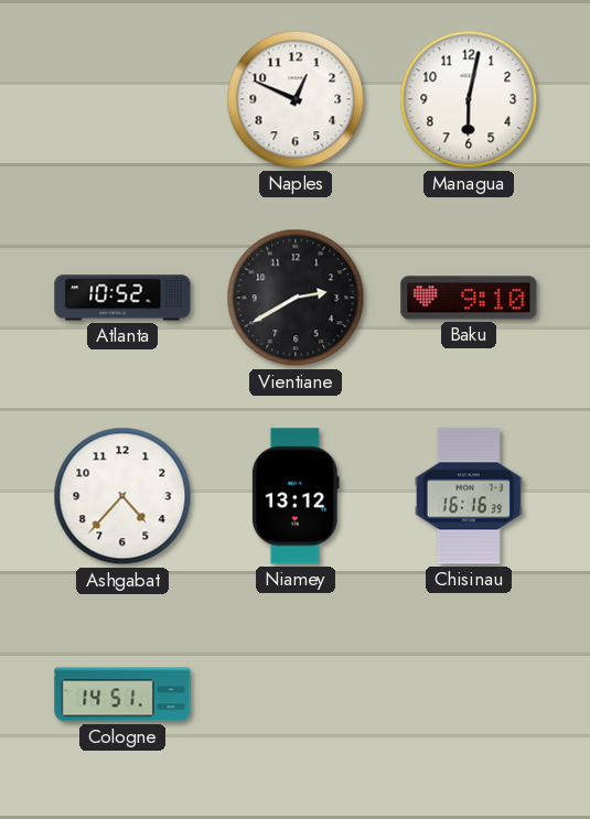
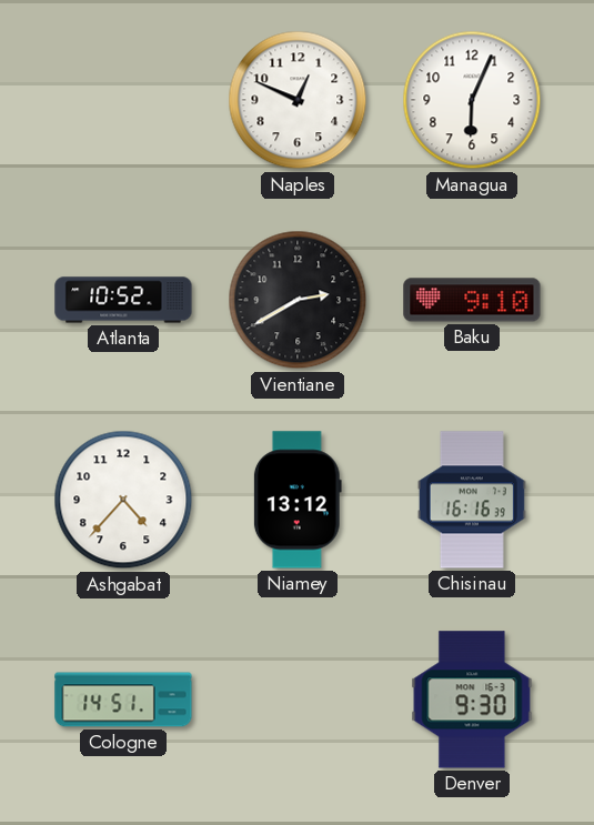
Managua: 6:02 -> 6:04 (472, 100)
Denver: none -> 9:30 (472, 700)
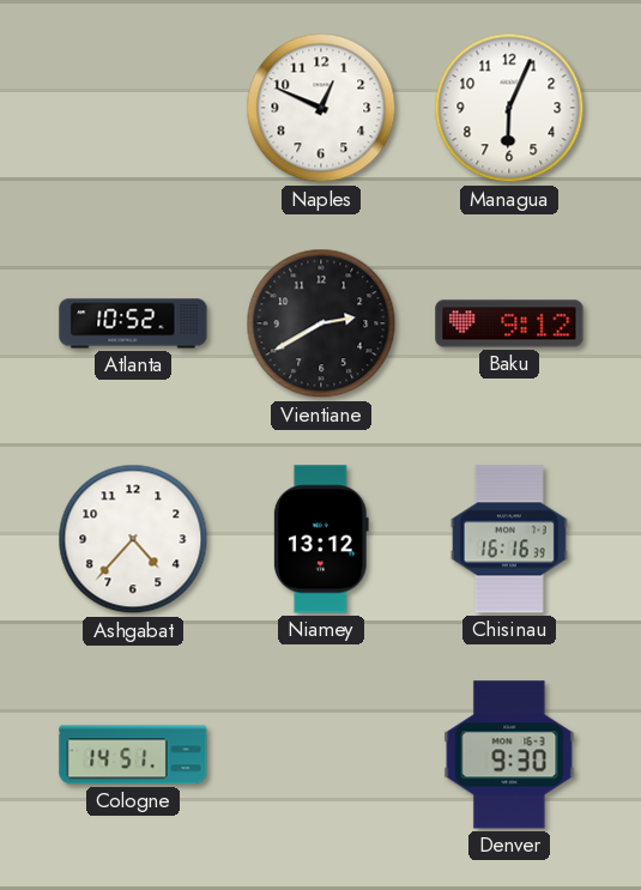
Baku: 9:10 -> 9:12 (509, 323)
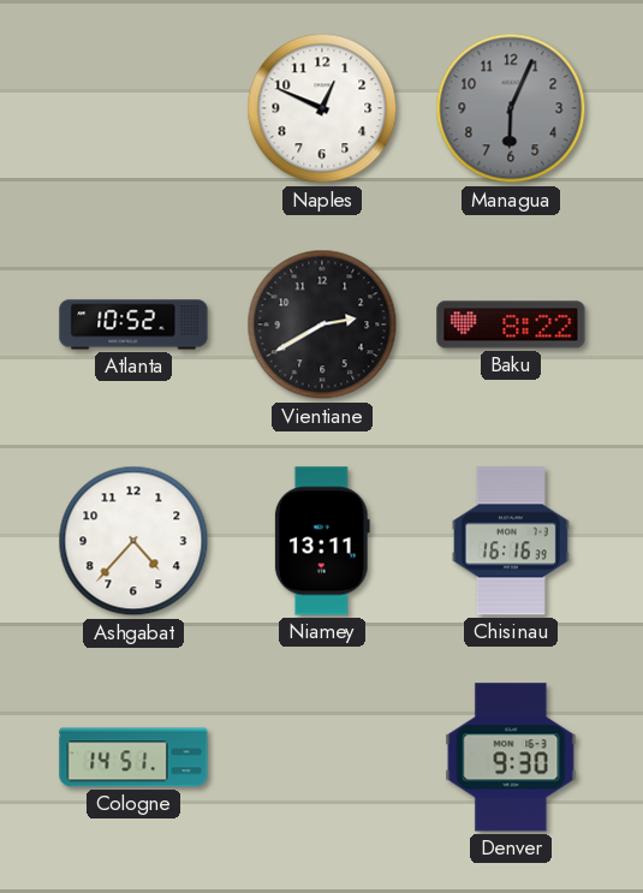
Managua dial: white -> grey (511, 108)
Baku: 9:12 -> 8:22 (511, 325)
Niamey: 13:12 -> 13:11 (322, 541)
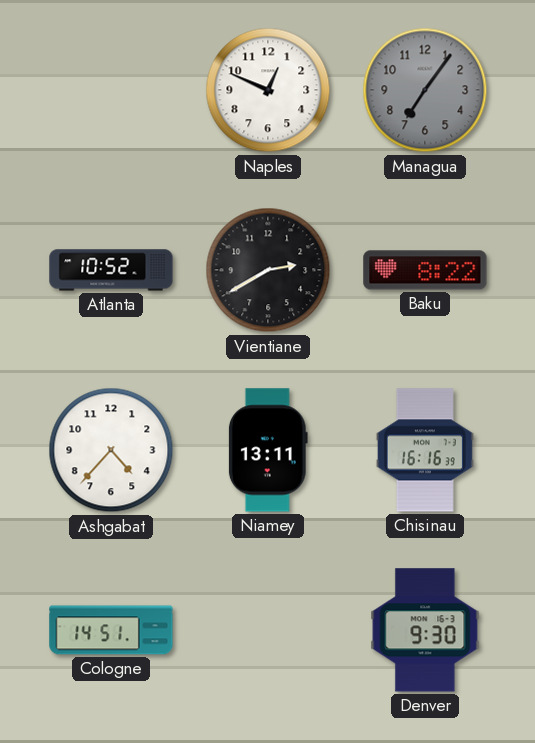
Managua: 6:04 -> 7:06 (425, 90)
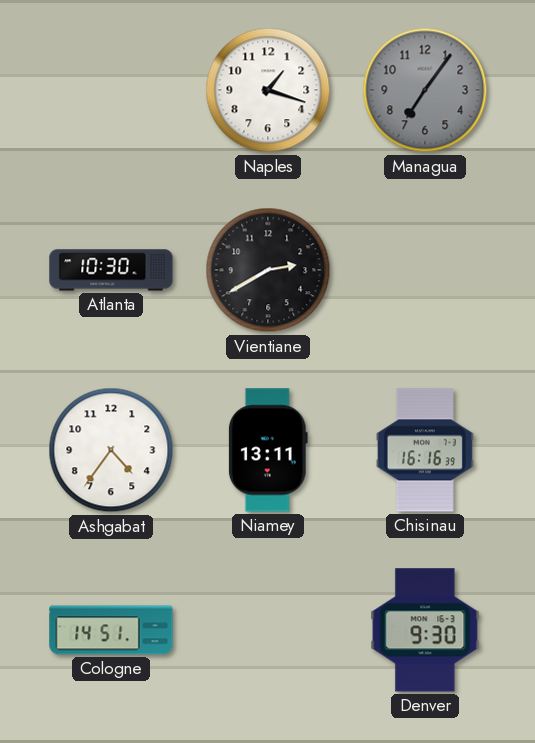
Naples: 12:49 -> 1:18 (268, 90)
Atlanta: 10:52 -> 10:30 (111, 270)
Baku: 8:22 -> none (425, 270)
Ashgabat: 4:37 -> 4:36 (111, 450)
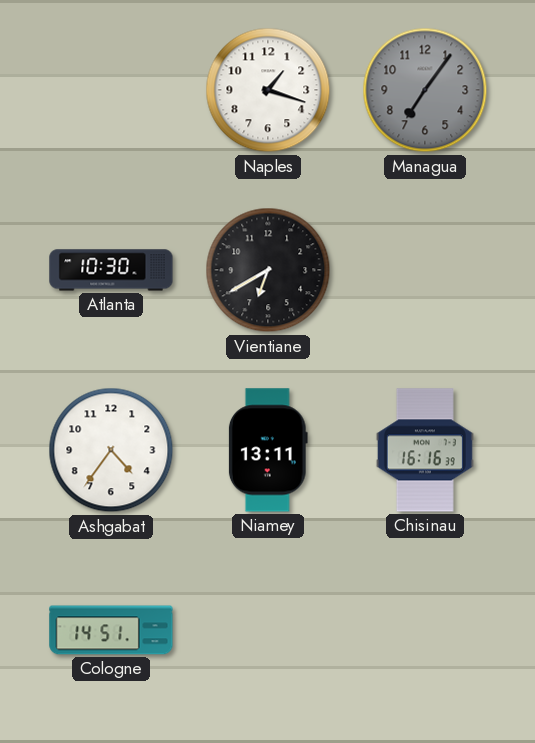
Vientiane: 2:40 -> 6:40 (268, 270)
Denver: 9:30 -> none (425, 630)
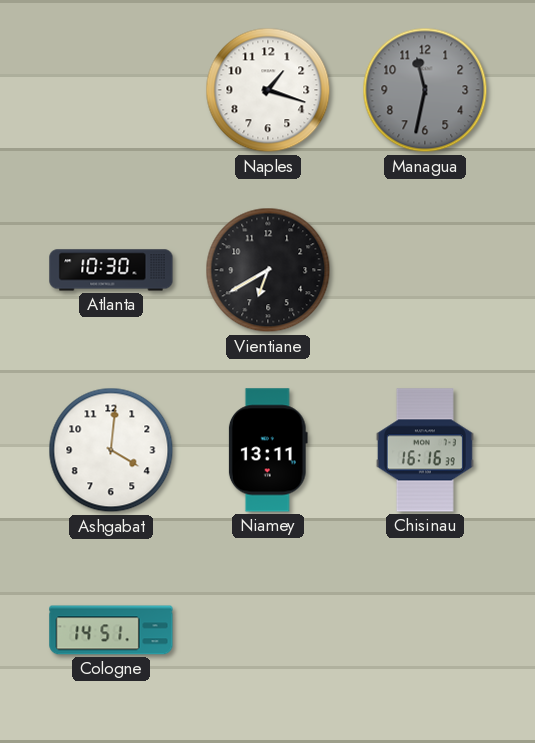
Managua: 7:06 -> 11:32 (425, 90)
Ashgabat: 4:36 -> 4:01 (111, 450)
